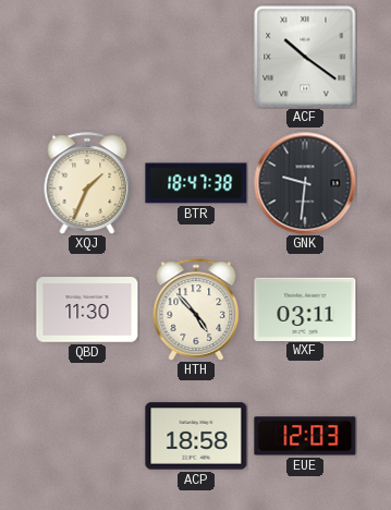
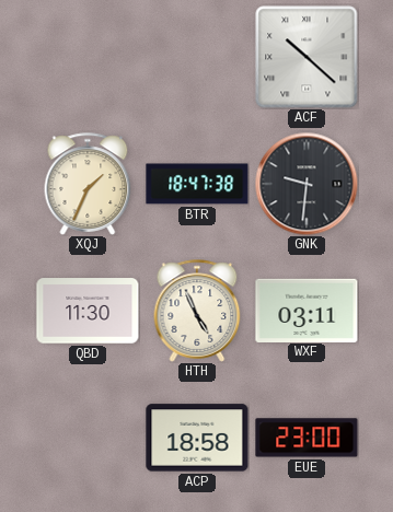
ACF: 10:21 -> 10:22 (307, 57)
HTH: 4:53 -> 4:56 (197, 311)
EUE: 12:03 -> 23:00 (307, 438)
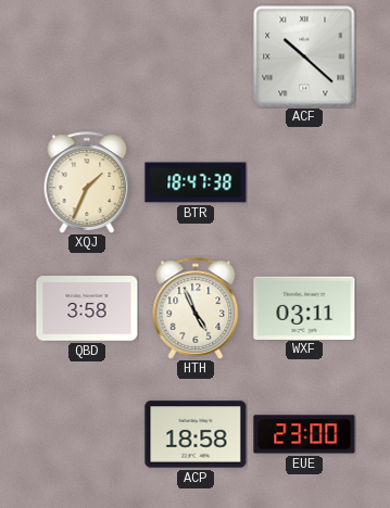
GNK: 9:31 -> none (307, 184)
QBD: 11:30 -> 3:58 (87, 308)
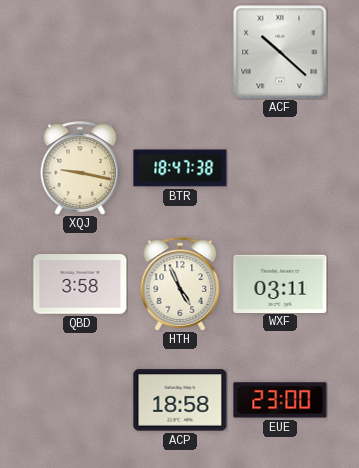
XQJ: 1:34 -> 9:17 (80, 168)
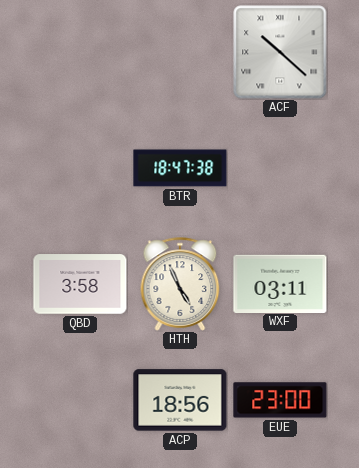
XQJ: 9:17 -> none (80, 168)
ACP: 18:58 -> 18:56 (180, 400)
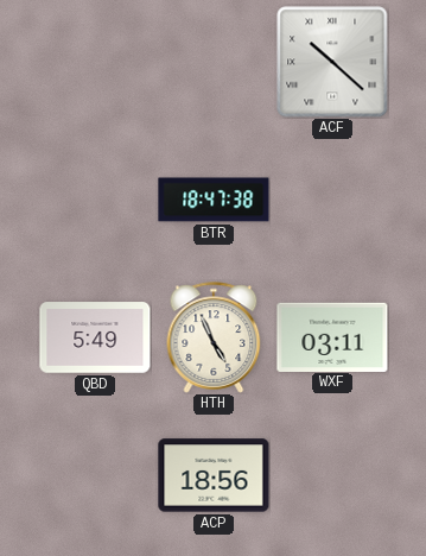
QBD: 3:58 -> 5:49 (95, 337)
EUE: 23:00 -> none (280, 400)
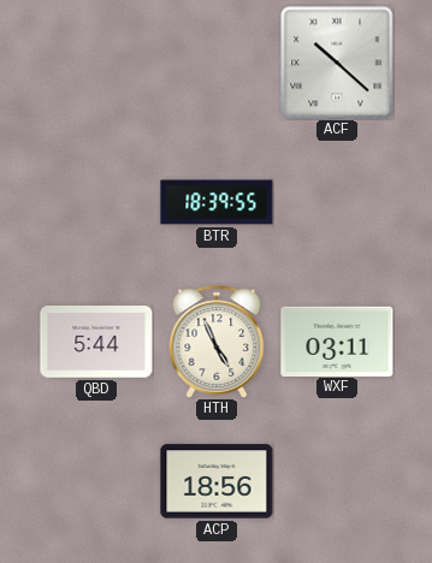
BTR: 18:47 -> 18:39 (217, 202)
QBD: 5:49 -> 5:44 (96, 342)
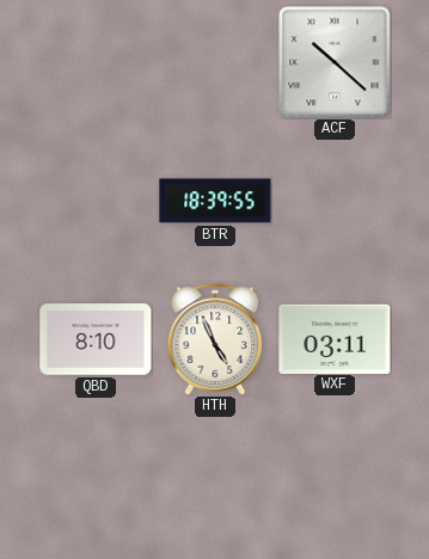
QBD: 5:44 -> 8:10 (96, 339)
ACP: 18:56 -> none (217, 481)
